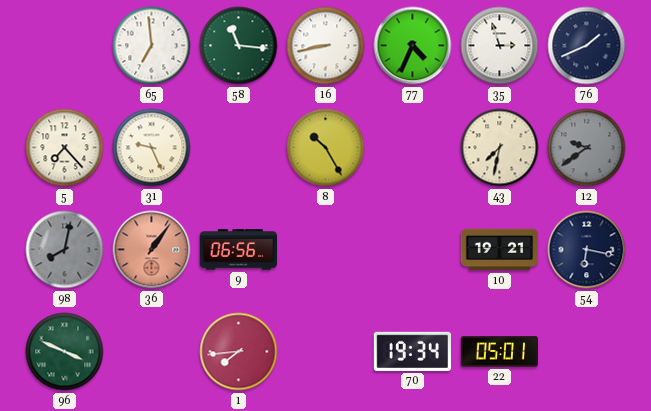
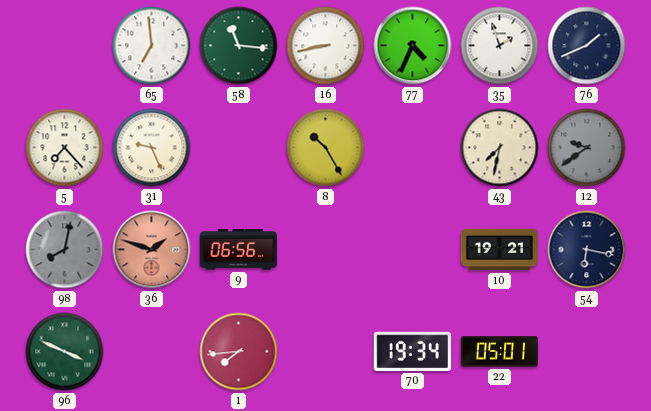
35: 2:57 -> 1:57 (500, 46)
36: 1:06 -> 1:48 (152, 250)
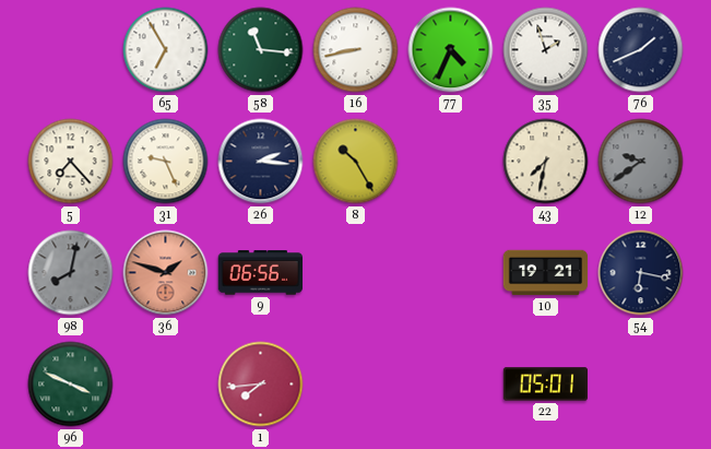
65: 6:59 -> 6:55 (166, 50)
26: none -> 2:16 (261, 162)
70: 19:34 -> none (412, 351)
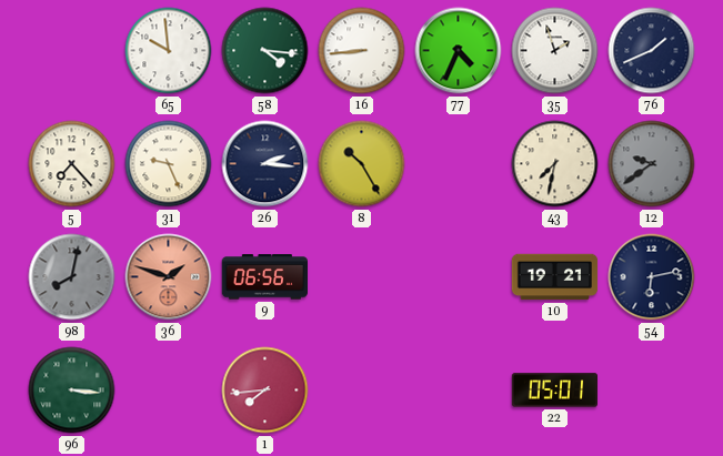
65: 6:55 -> 9:59 (169, 51)
58: 11:16 -> 4:16 (265, 51)
16: 8:43 -> 8:44 (362, 51)
54: 6:17 -> 6:13 (652, 277)
96: 3:49 -> 3:16 (72, 391)
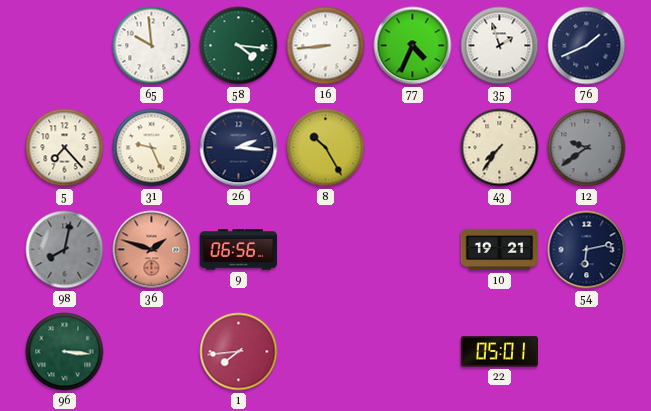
43: 7:32 -> 7:36 (500, 148)
